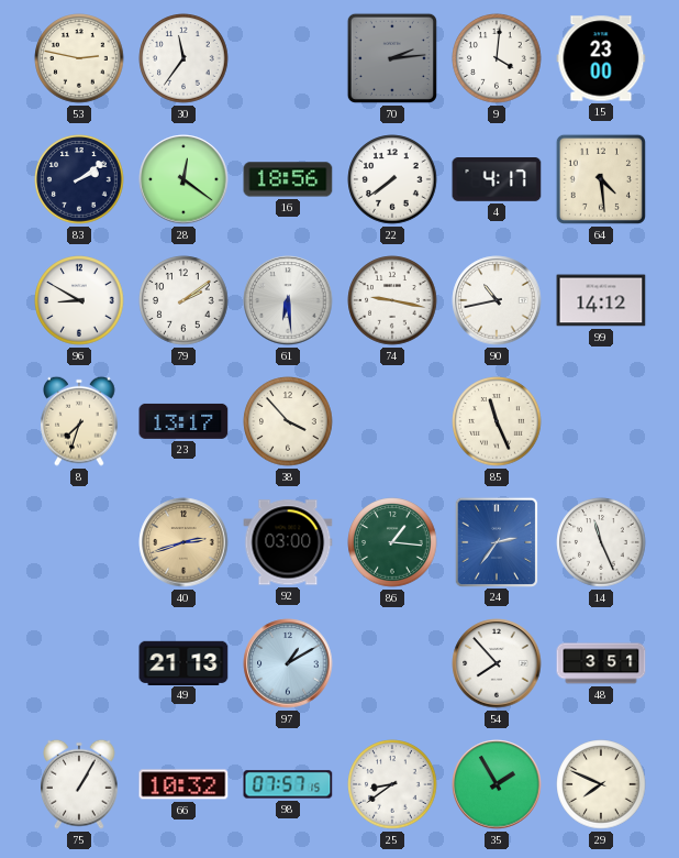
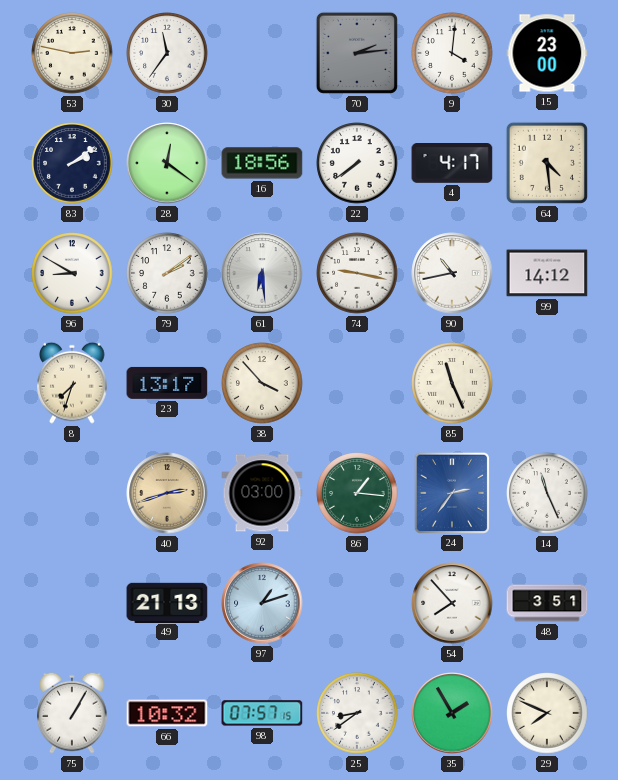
97: 1:10 -> 1:12 (262, 603)
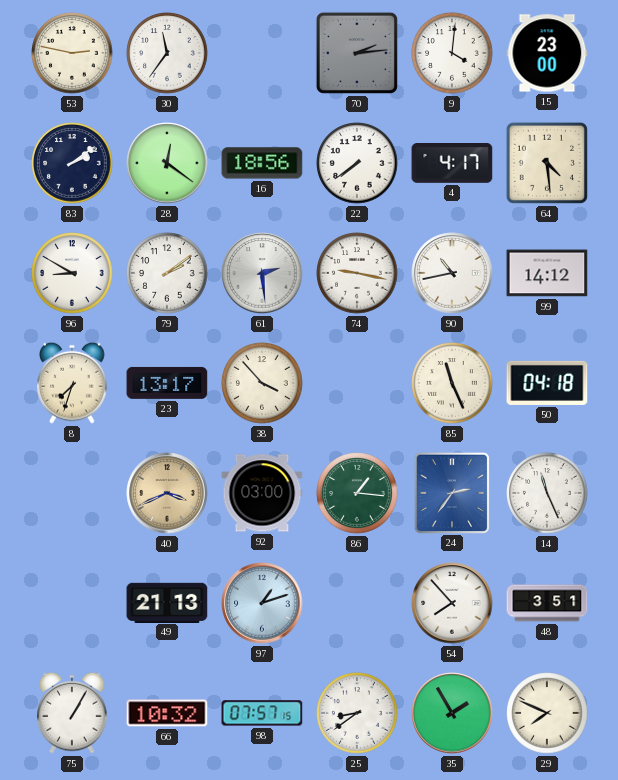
61: 6:29 -> 2:29 (262, 273)
50: none -> 04:18 (547, 383)
40: 2:42 -> 3:41 (167, 493)
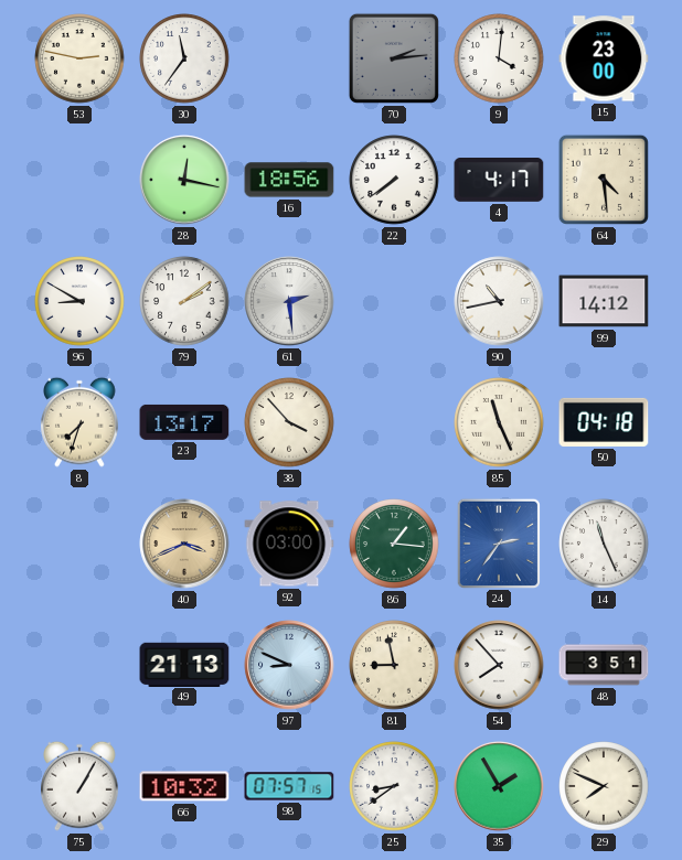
83: 2:09 -> none (72, 163)
28: 12:21 -> 12:17 (184, 180)
74: 9:17 -> none (357, 273)
97: 1:12 -> 8:49 (289, 665)
81: none -> 8:58 (394, 665)
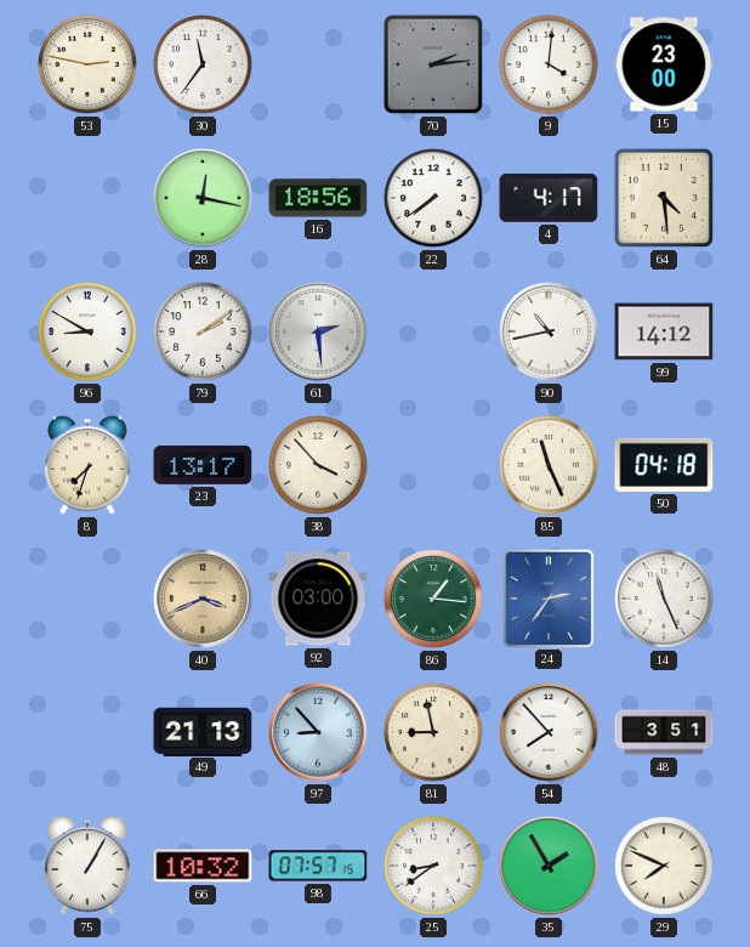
97: 8:49 -> 8:53 (318, 732)
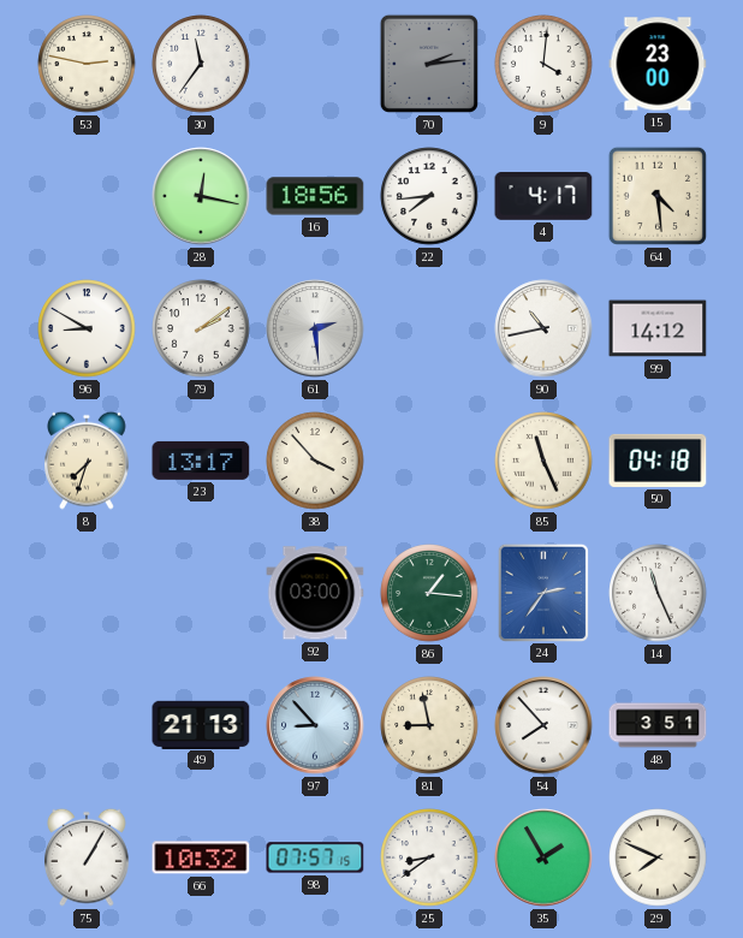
22: 7:39 -> 7:44 (429, 196)
40: 3:41 -> none (203, 599)
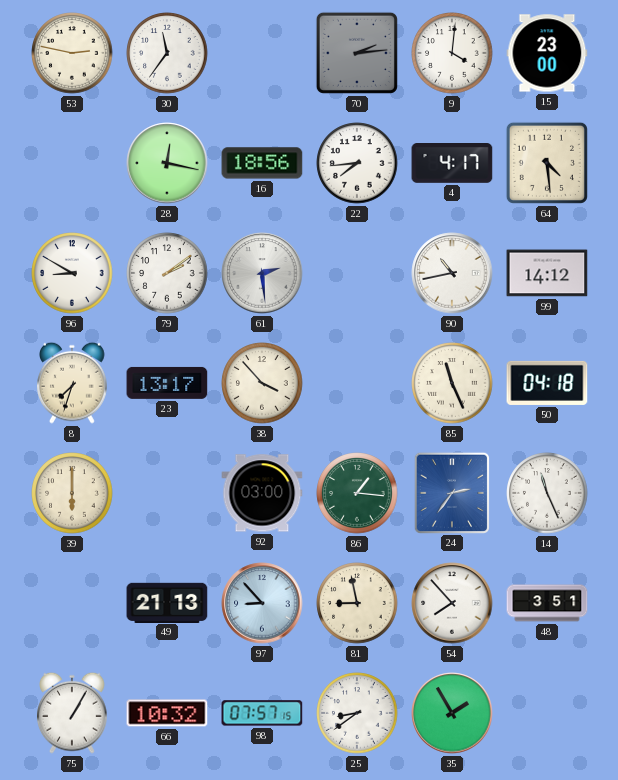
39: none -> 6:00 (72, 493)
29: 7:49 -> none (658, 857)
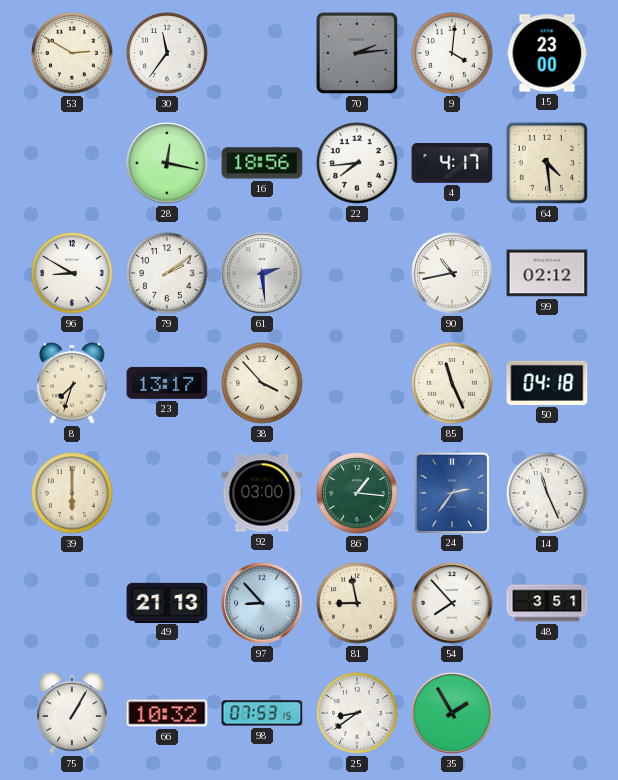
53: 2:47 -> 2:50 (72, 53)
99: 14:12 -> 02:12 (547, 273)
98: 07:57 -> 07:53 (262, 713)
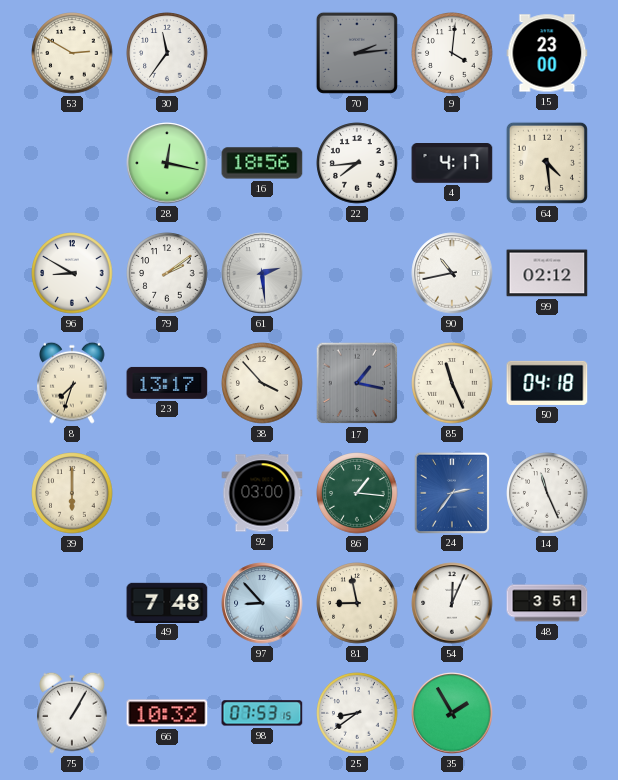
17: none -> 1:17 (357, 383)
49: 21:13 -> 7:48 (167, 602)
54: 7:53 -> 12:04 (452, 603)
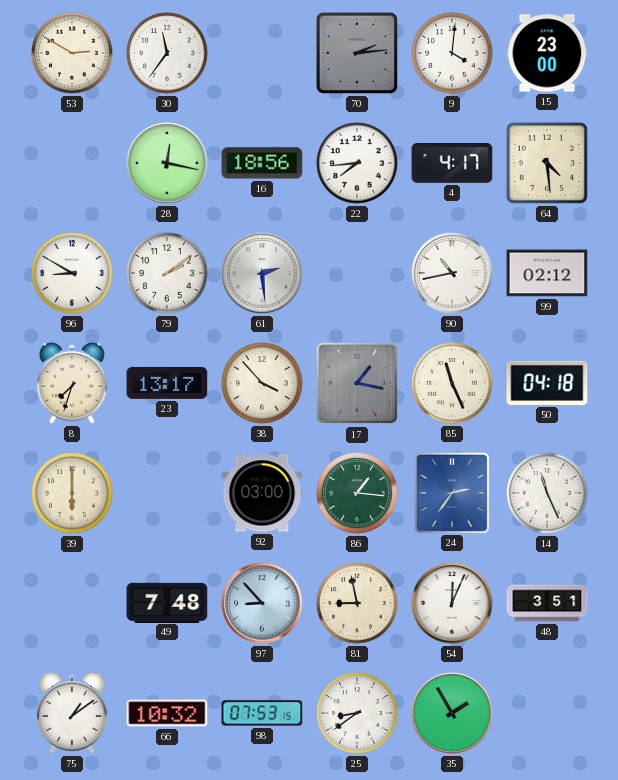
75: 1:05 -> 1:09 (73, 713)
